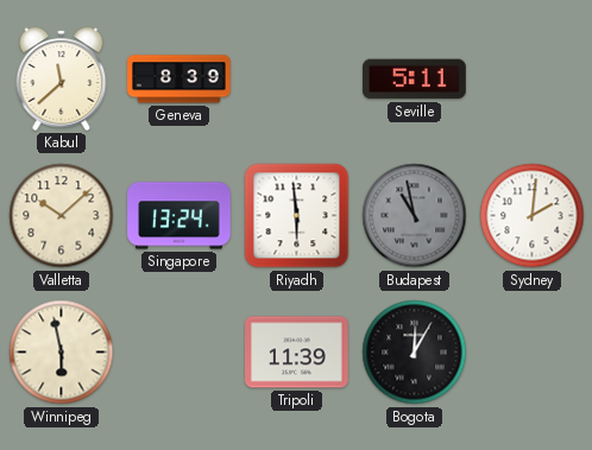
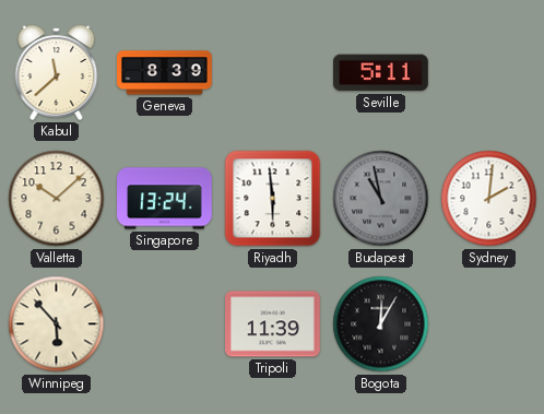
Winnipeg: 5:58 -> 5:53 (57, 324)
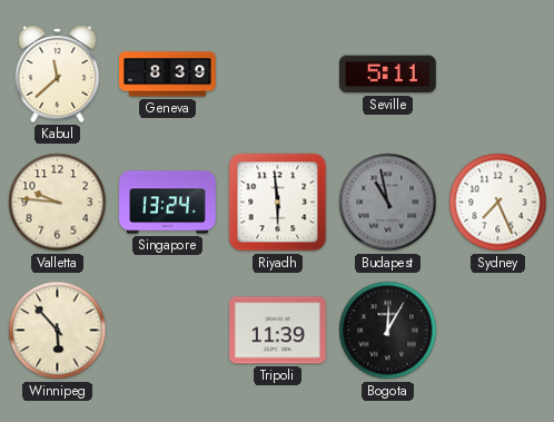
Valletta: 10:08 -> 9:46 (58, 203)
Sydney: 2:01 -> 7:26 (498, 203)
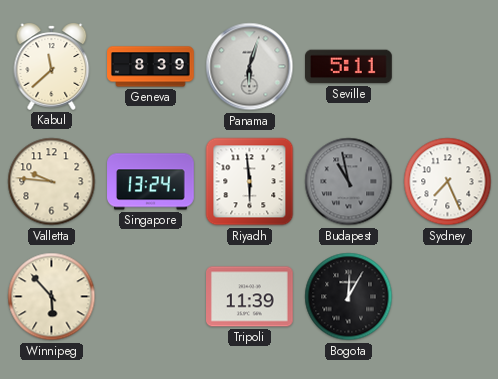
Panama: none -> 6:03 (250, 67)
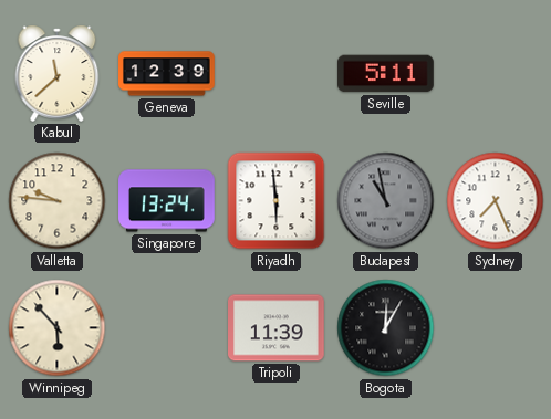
Geneva: 8:39 -> 12:39 (167, 74)
Panama: 6:03 -> none (250, 67)
